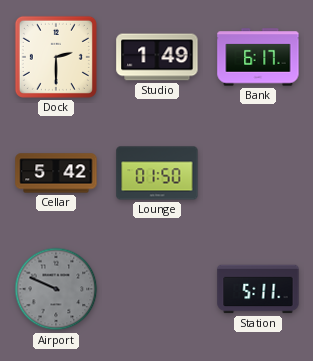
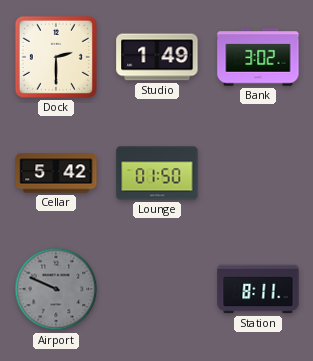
Bank: 6:17 -> 3:02 (258, 57)
Station: 5:11 -> 8:11 (258, 289)
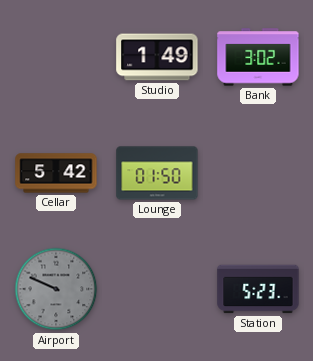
Dock: 2:30 -> none (56, 57)
Station: 8:11 -> 5:23 (258, 289)
